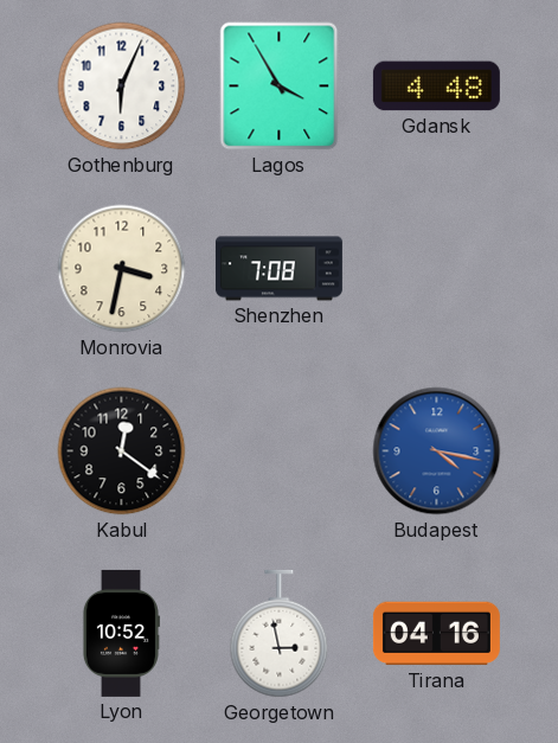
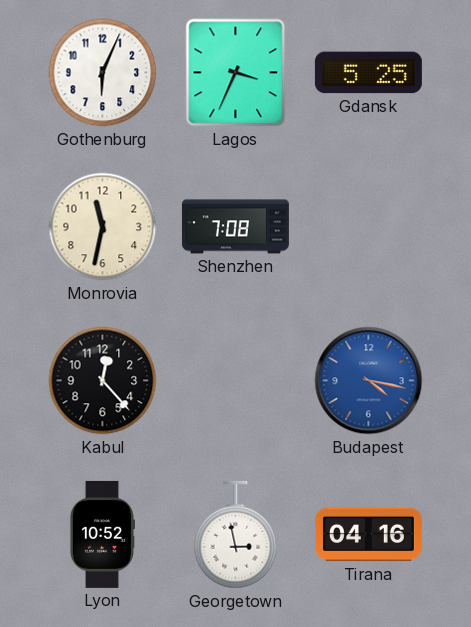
Lagos: 3:55 -> 3:34 (236, 73)
Gdansk: 4:48 -> 5:25 (368, 73)
Monrovia: 3:32 -> 11:32 (103, 227)
Kabul: 12:21 -> 12:23 (103, 381)
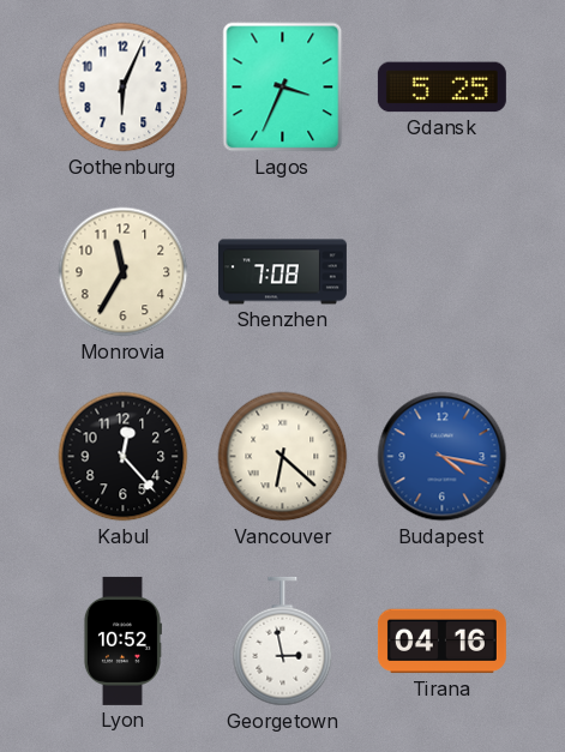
Monrovia: 11:32 -> 11:35 (124, 272)
Vancouver: none -> 6:22 (283, 457)
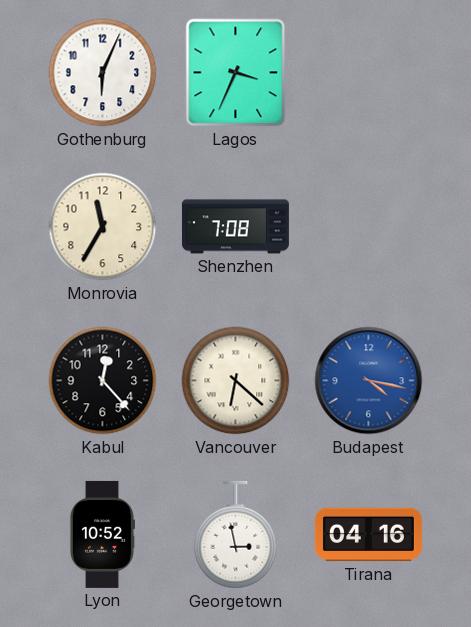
Gdansk: 5:25 -> none (441, 88)
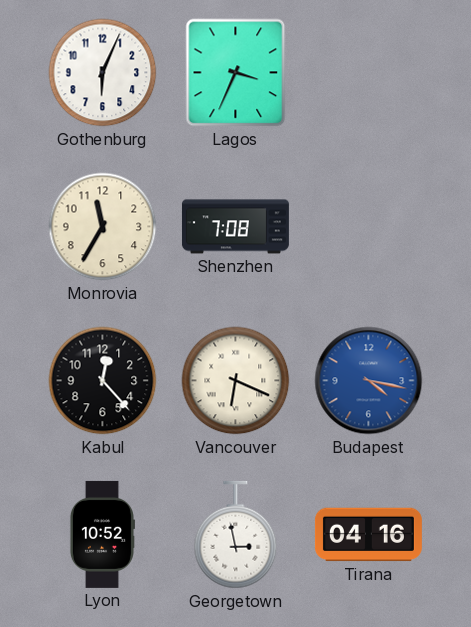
Vancouver: 6:22 -> 6:19 (236, 381)
